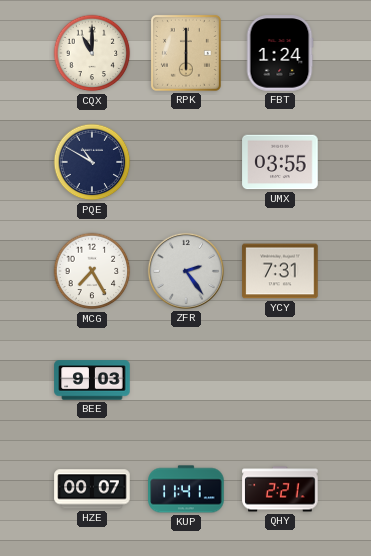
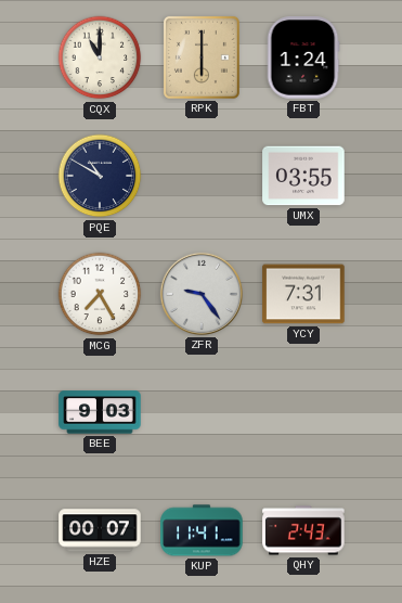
ZFR: 2:24 -> 9:24 (202, 294)
QHY: 2:21 -> 2:43 (303, 530)
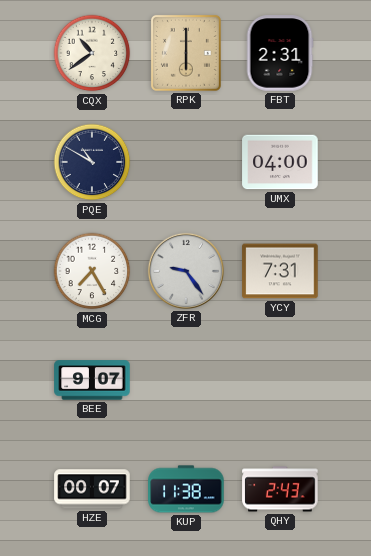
CQX: 11:00 -> 10:39 (92, 53)
FBT: 1:24 -> 2:31 (280, 53)
UMX: 03:55 -> 04:00 (280, 162)
BEE: 9:03 -> 9:07 (92, 380)
KUP: 11:41 -> 11:38 (186, 489)
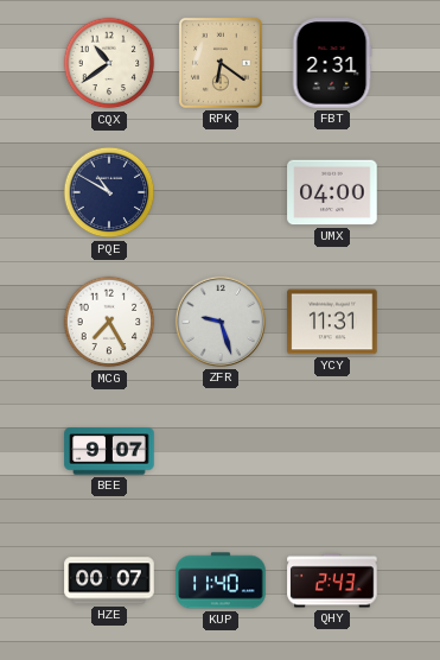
RPK: 6:00 -> 6:21 (221, 63)
ZFR: 9:24 -> 9:27 (221, 322)
YCY: 7:31 -> 11:31 (332, 322)
KUP: 11:38 -> 11:40 (221, 580)
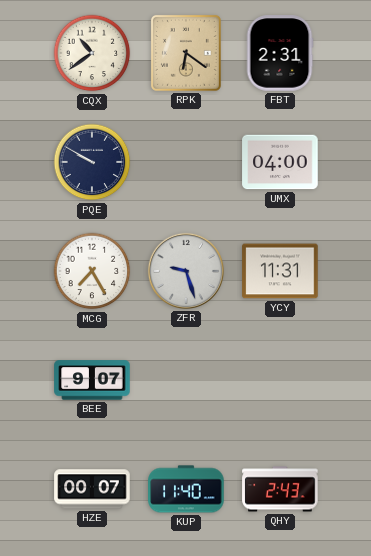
PQE: 10:50 -> 9:50 (92, 162)
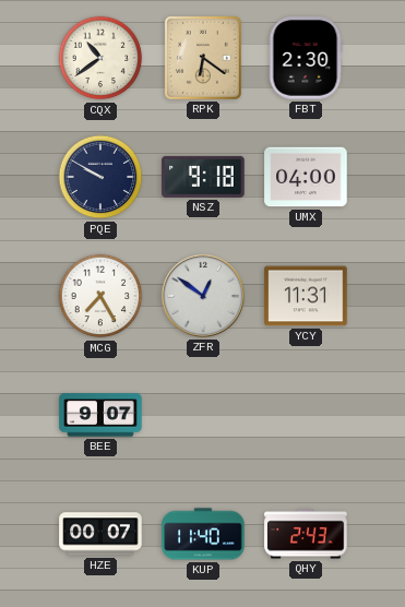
FBT: 2:31 -> 2:30 (306, 58)
NSZ: none -> 9:18 (203, 177)
ZFR: 9:27 -> 12:51 (203, 296)
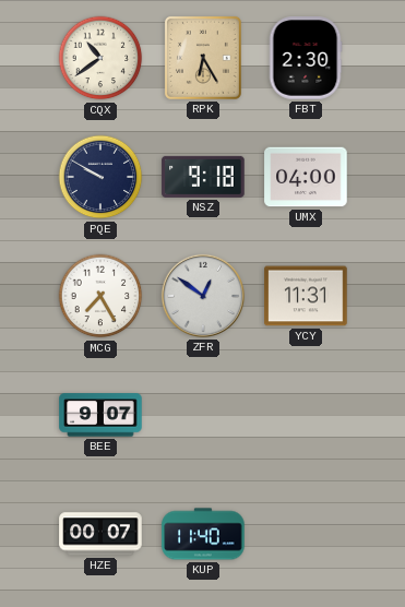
RPK: 6:21 -> 6:25 (203, 58)
QHY: 2:43 -> none (306, 534)
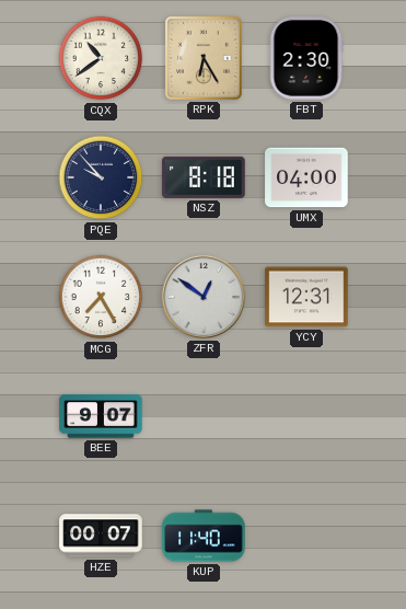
PQE: 9:50 -> 9:53 (101, 177)
NSZ: 9:18 -> 8:18 (204, 177)
YCY: 11:31 -> 12:31 (306, 297)
